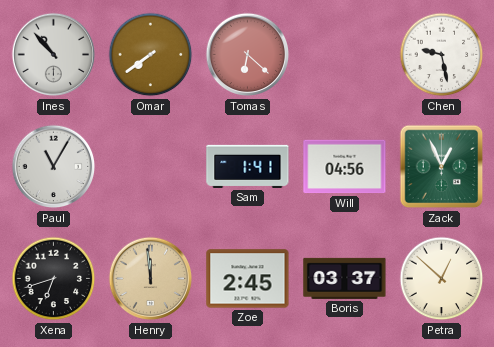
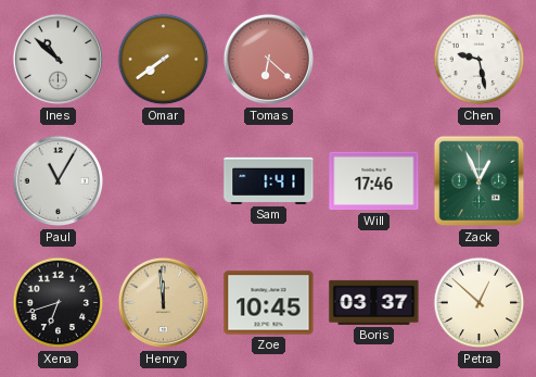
Ines: 10:53 -> 10:52 (59, 60)
Will: 04:56 -> 17:46 (374, 181)
Zoe: 2:45 -> 10:45 (269, 303)
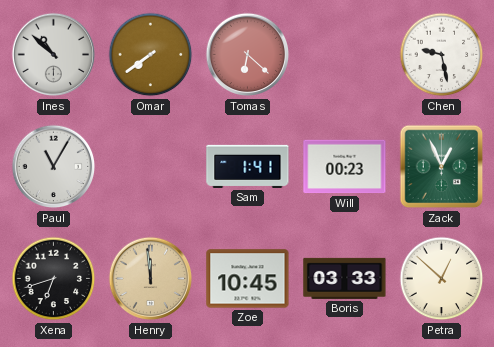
Will: 17:46 -> 00:23 (345, 167)
Boris: 03:37 -> 03:33 (345, 278)
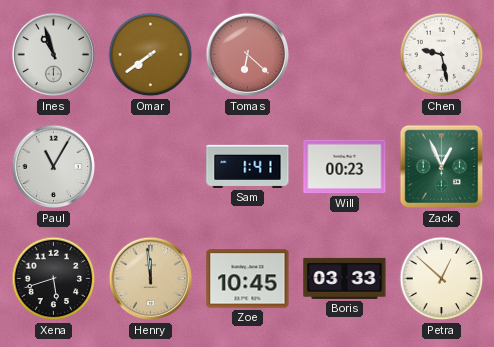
Ines: 10:52 -> 10:57 (54, 55)
Xena: 6:42 -> 5:42 (54, 279)
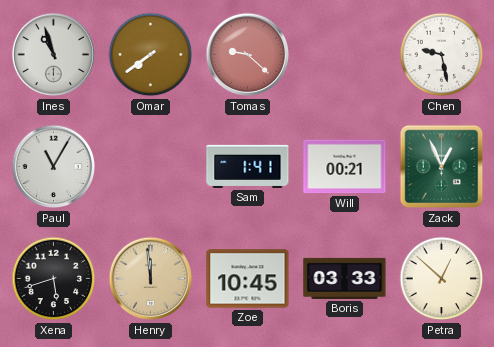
Tomas: 6:22 -> 9:22 (248, 55)
Will: 00:23 -> 00:21 (345, 167)
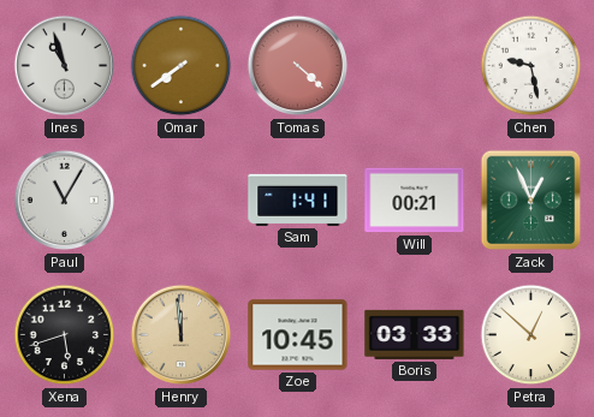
Tomas: 9:22 -> 4:22 (298, 66)
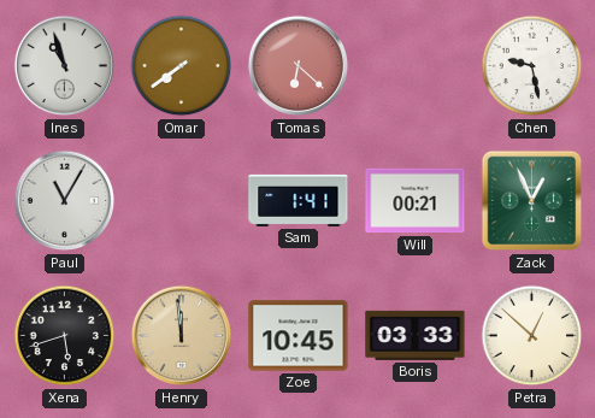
Tomas: 4:22 -> 6:22 (299, 66)
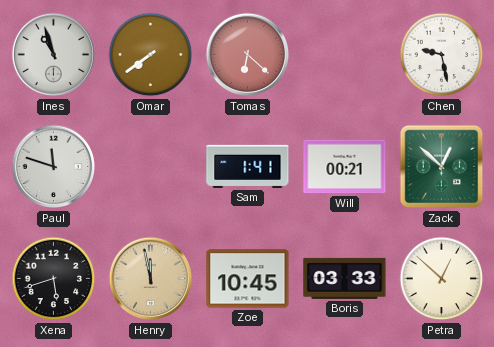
Paul: 11:05 -> 11:48 (54, 167)
Zack: 12:56 -> 12:52 (442, 167)
Henry: 11:59 -> 11:58 (151, 279)
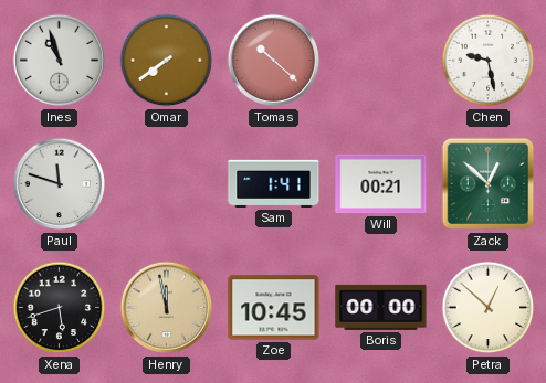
Tomas: 6:22 -> 10:22 (274, 61)
Boris: 03:33 -> 00:00 (381, 307)
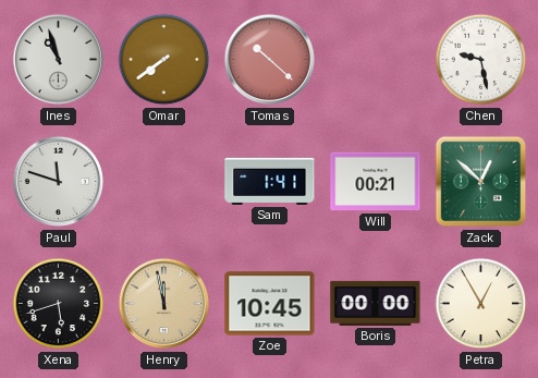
Petra: 12:52 -> 12:55 (481, 304)
